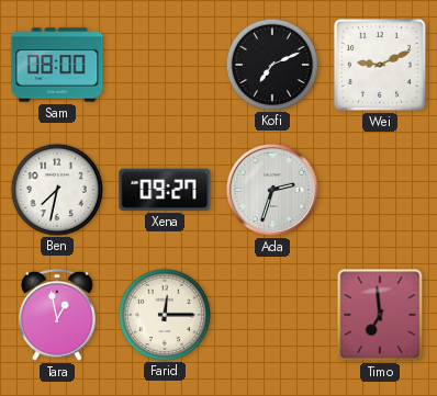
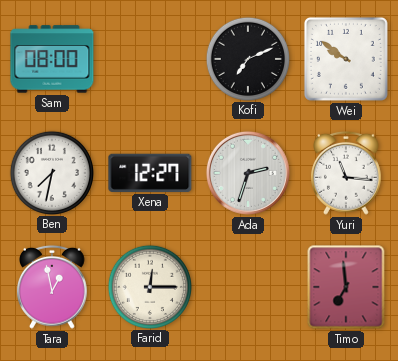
Wei: 9:11 -> 9:51 (346, 59)
Xena: 09:27 -> 12:27 (150, 173)
Yuri: none -> 11:16 (347, 173)
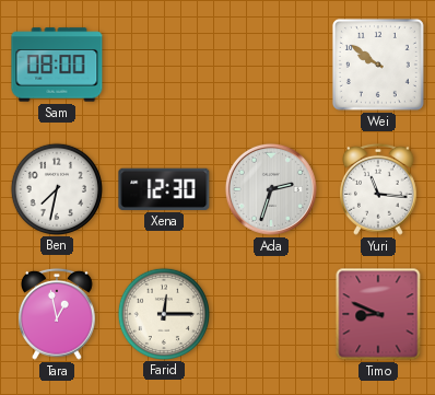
Kofi: 7:11 -> none (247, 58)
Xena: 12:27 -> 12:30 (164, 189)
Timo: 6:59 -> 8:49 (378, 314)
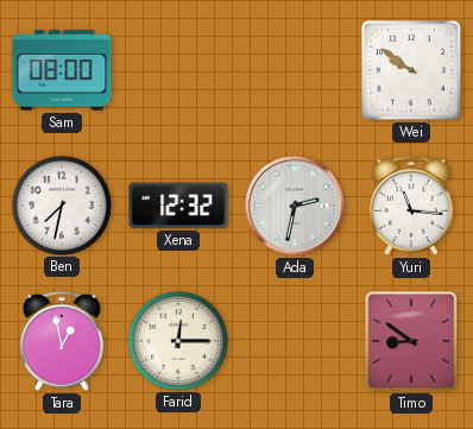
Xena: 12:30 -> 12:32 (178, 206)
Ada: 2:33 -> 2:32 (295, 206)
Timo: 8:49 -> 8:51 (411, 341)
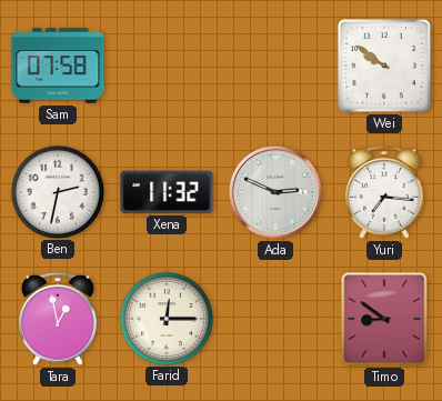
Sam: 08:00 -> 07:58 (58, 66)
Ben: 7:32 -> 2:32 (57, 191)
Xena: 12:32 -> 11:32 (167, 192)
Ada: 2:32 -> 2:49 (275, 192)
Yuri: 11:16 -> 7:16 (385, 192)
